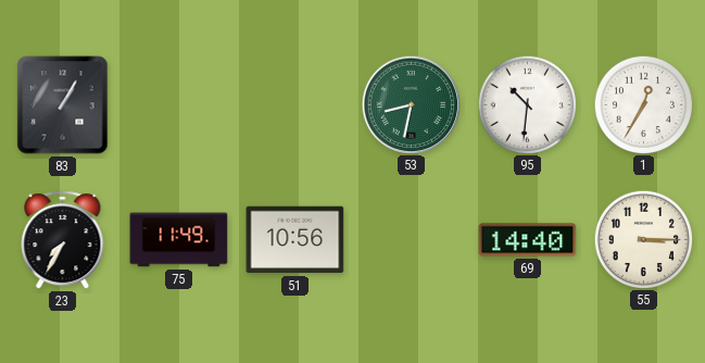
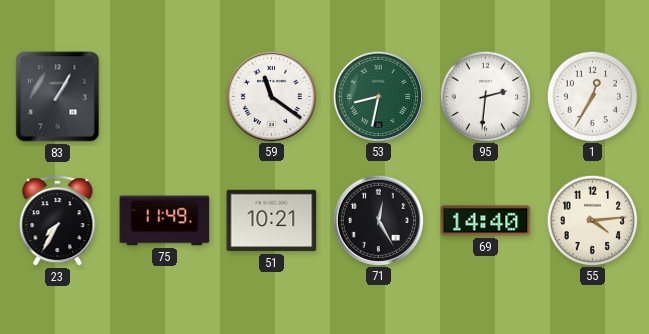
59: none -> 11:21 (271, 96)
95: 10:31 -> 2:31 (485, 96)
51: 10:56 -> 10:21 (272, 221)
71: none -> 12:25 (378, 220)
55: 3:15 -> 4:14 (592, 220)
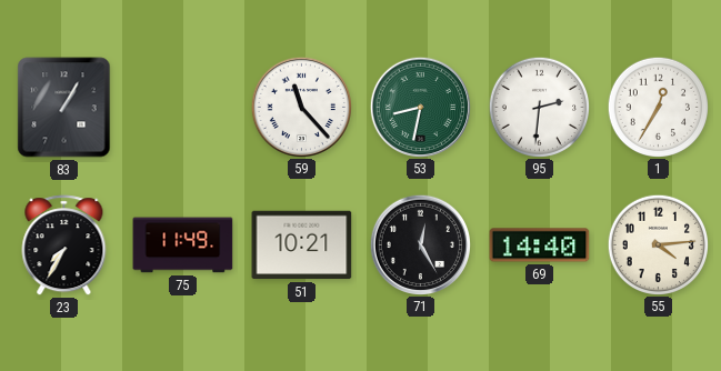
59: 11:21 -> 11:23 (301, 107)
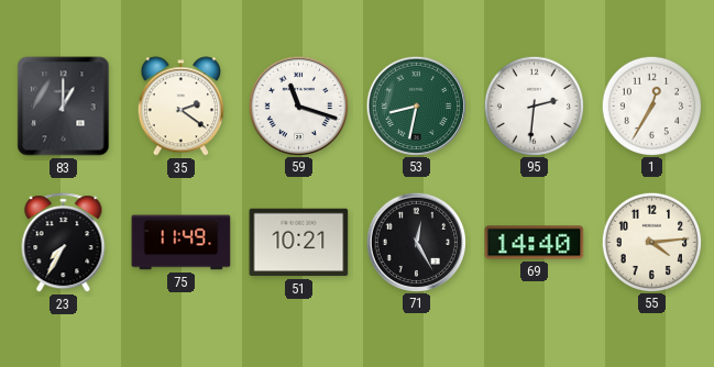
83: 1:05 -> 1:00 (64, 107)
35: none -> 2:21 (180, 107)
59: 11:23 -> 11:18 (298, 105)
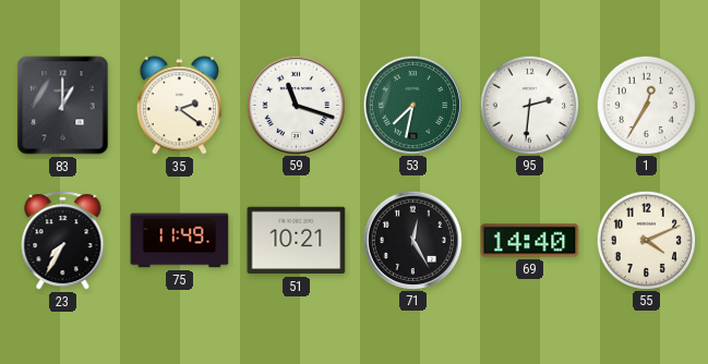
53: 8:32 -> 7:32 (412, 105)
55: 4:14 -> 4:11 (646, 240)
